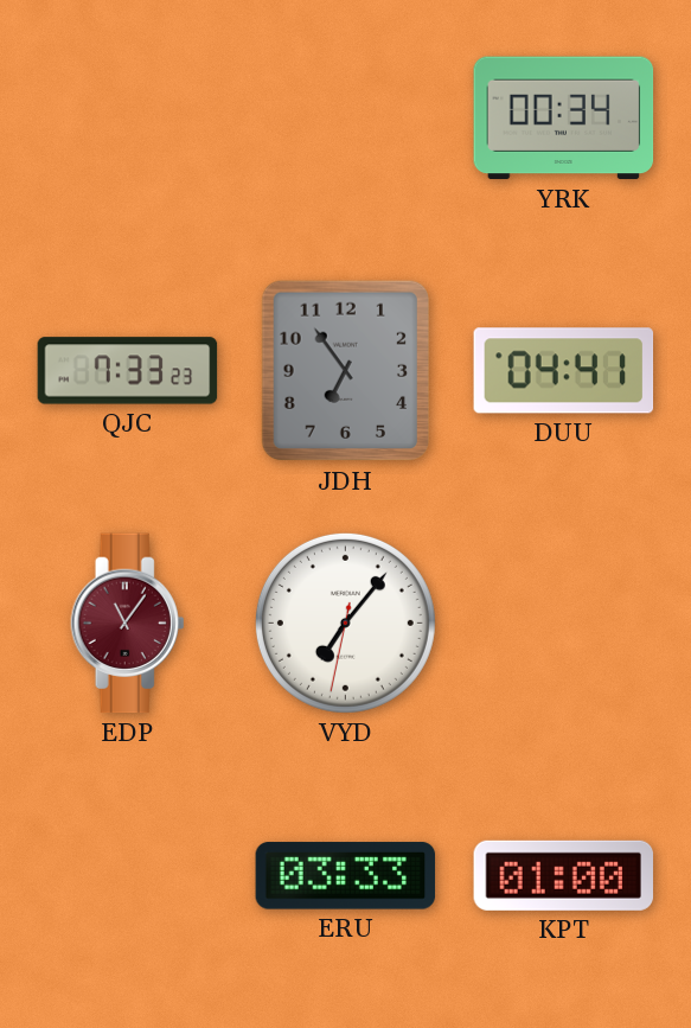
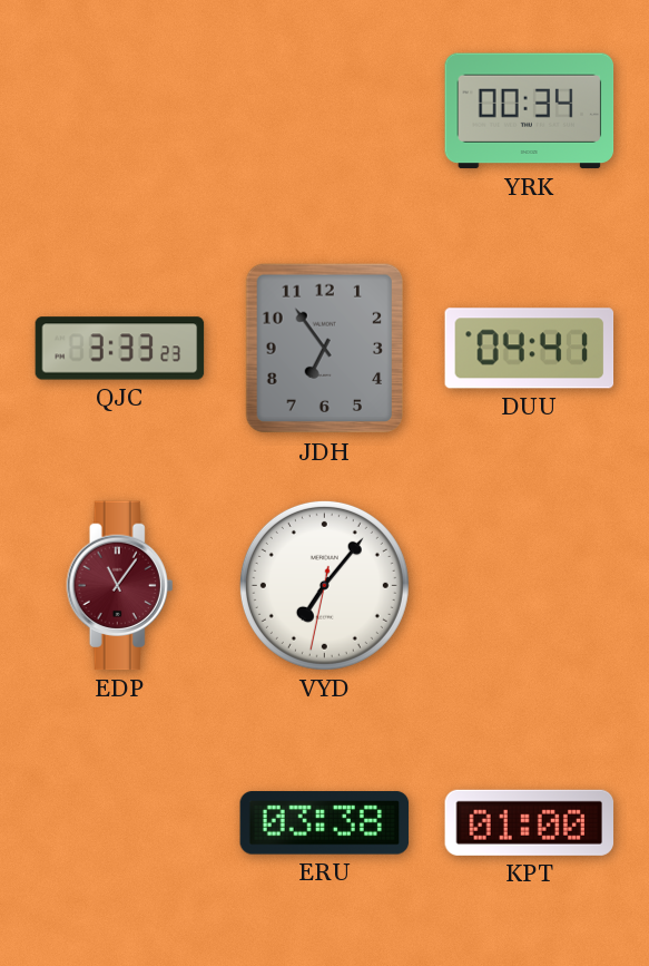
QJC: 7:33 -> 3:33 (120, 349)
ERU: 03:33 -> 03:38 (325, 823)
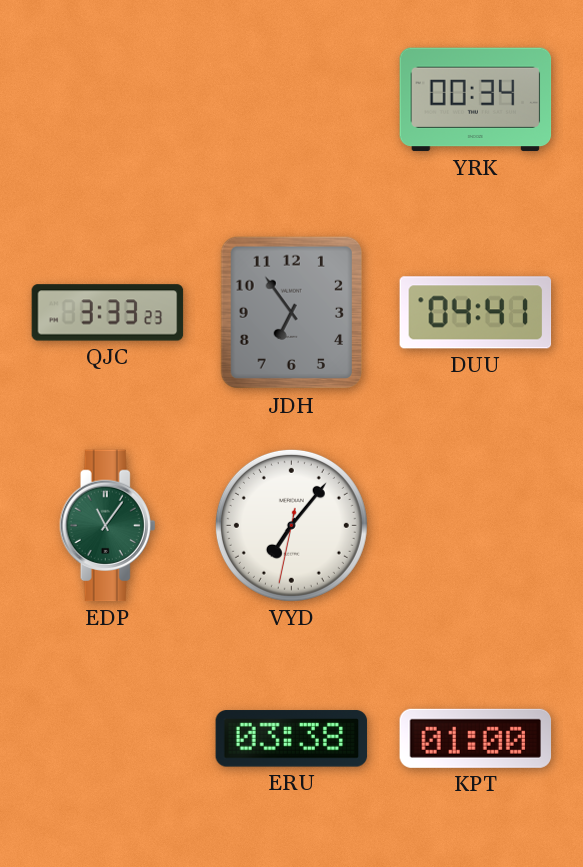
EDP dial: burgundy -> green (108, 526)
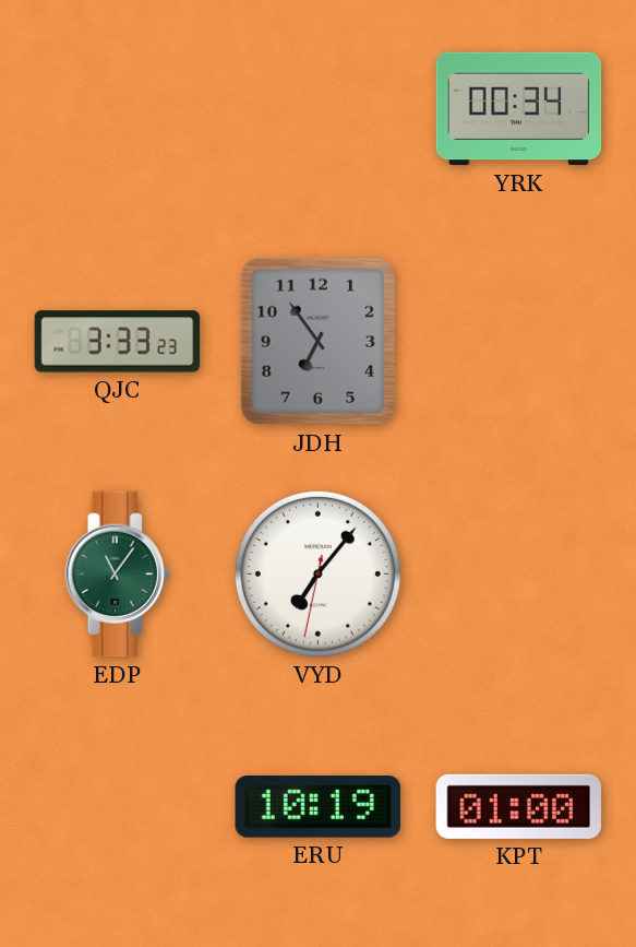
DUU: 04:41 -> none (476, 313)
ERU: 03:38 -> 10:19 (319, 807)
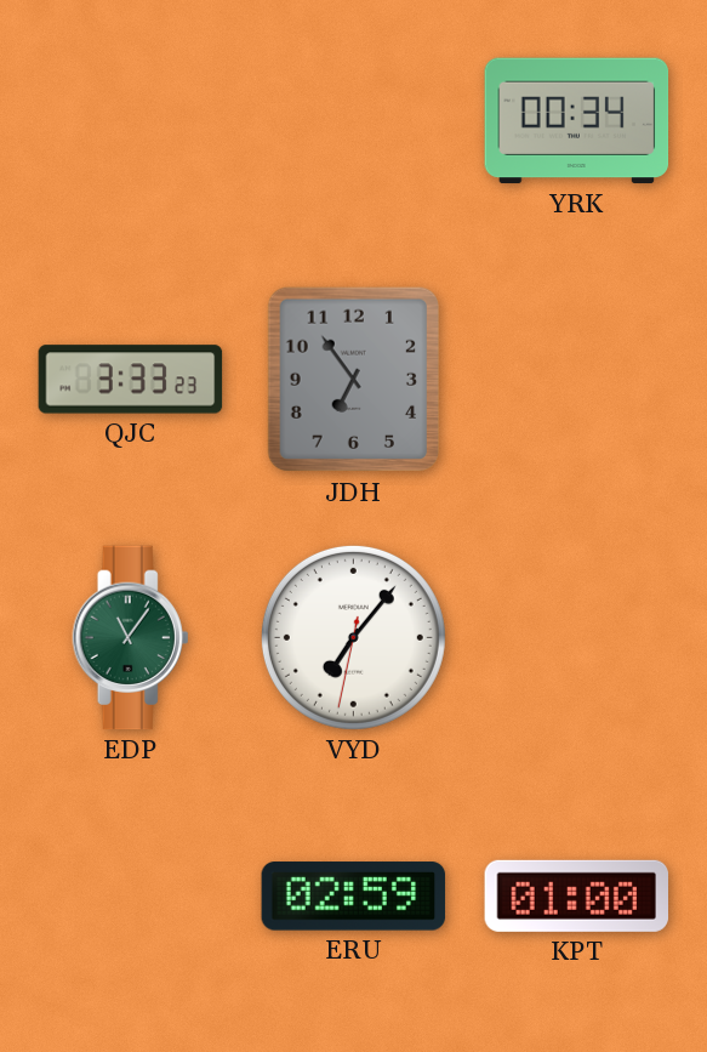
ERU: 10:19 -> 02:59 (354, 897)
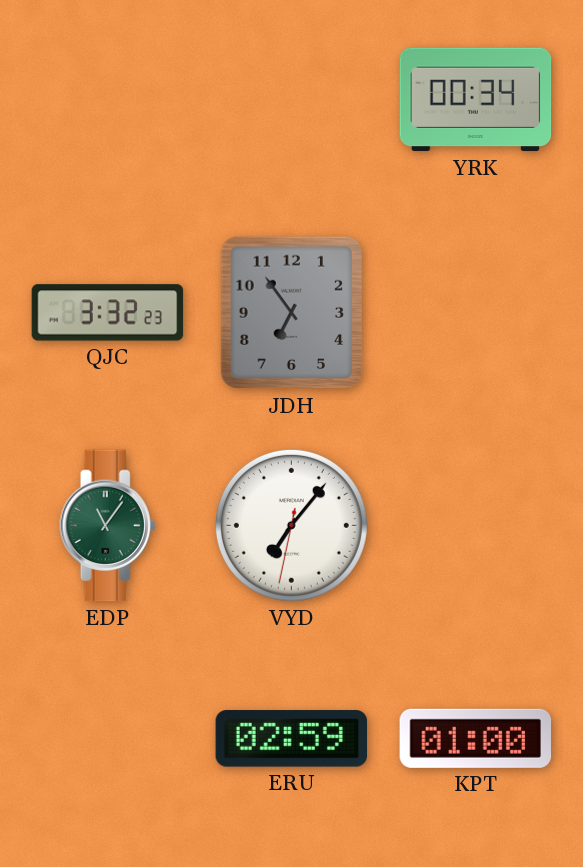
QJC: 3:33 -> 3:32 (108, 313)
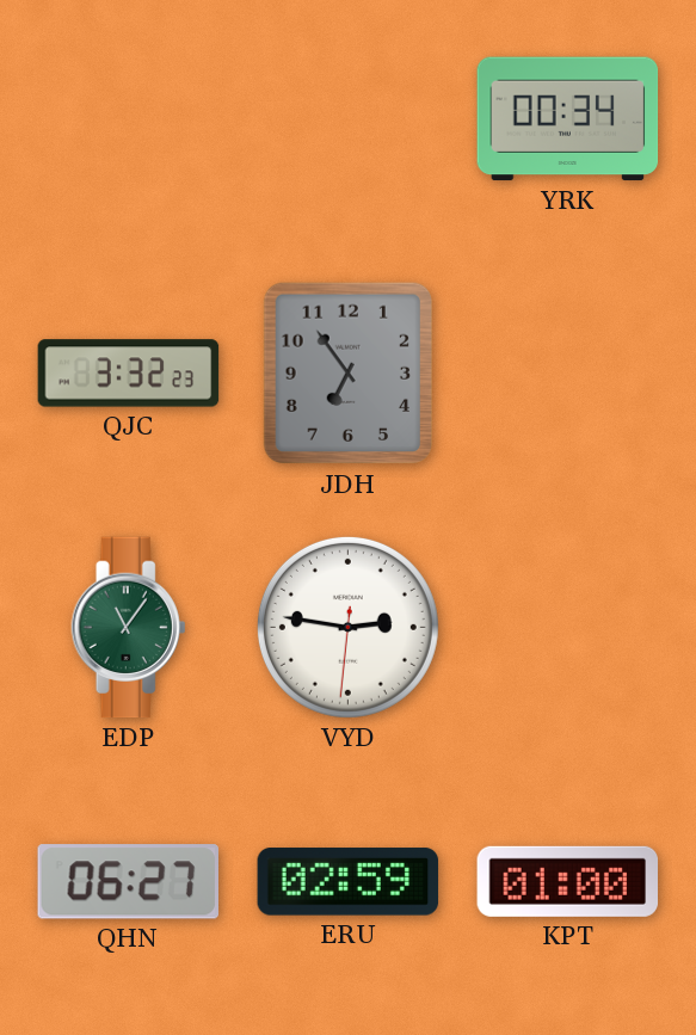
VYD: 7:06 -> 2:46 (347, 627)
QHN: none -> 06:27 (128, 882)
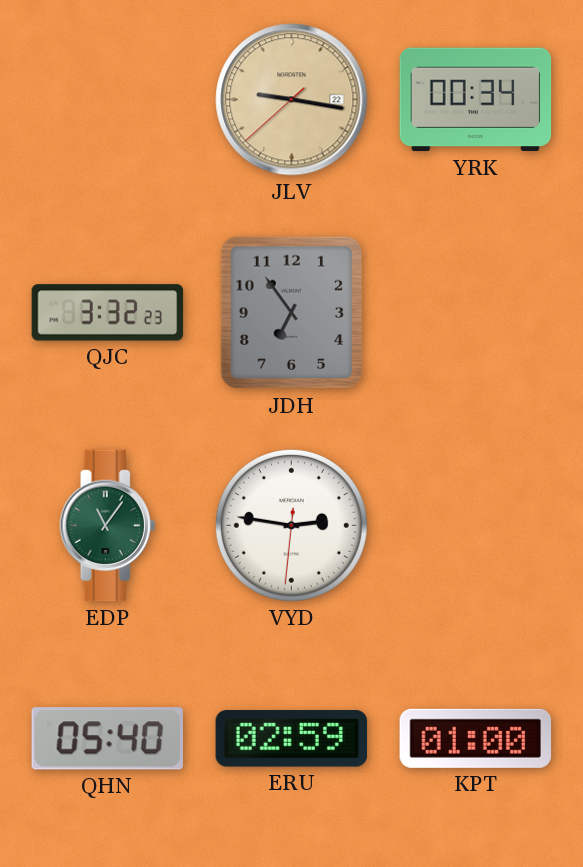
JLV: none -> 9:16 (292, 100)
QHN: 06:27 -> 05:40 (107, 739)
